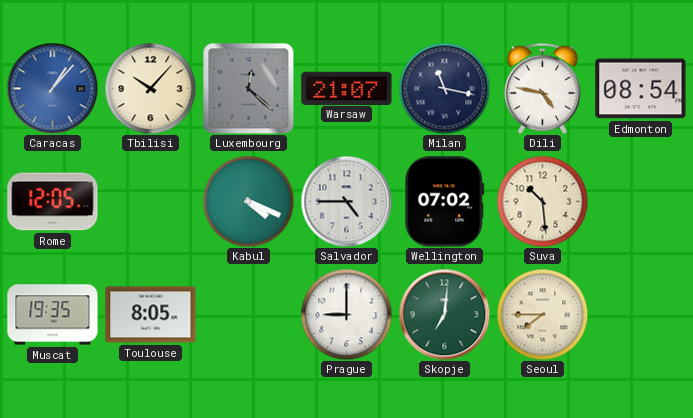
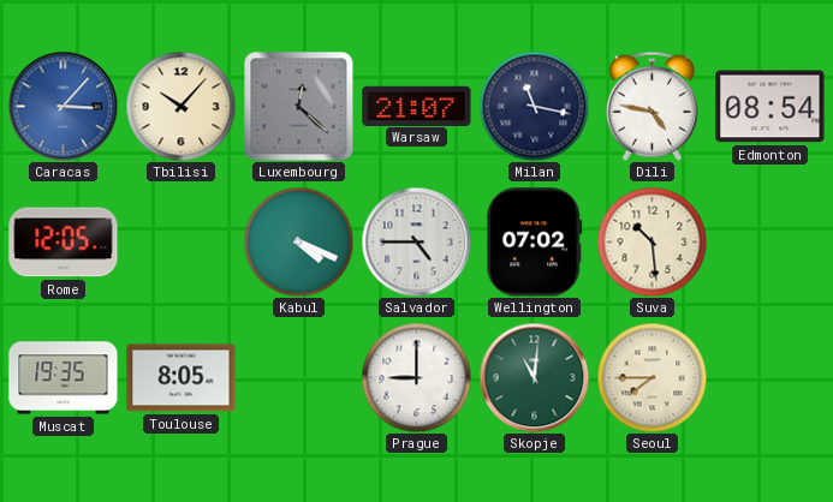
Caracas: 1:07 -> 3:07 (63, 106)
Skopje: 7:01 -> 11:01 (534, 377)
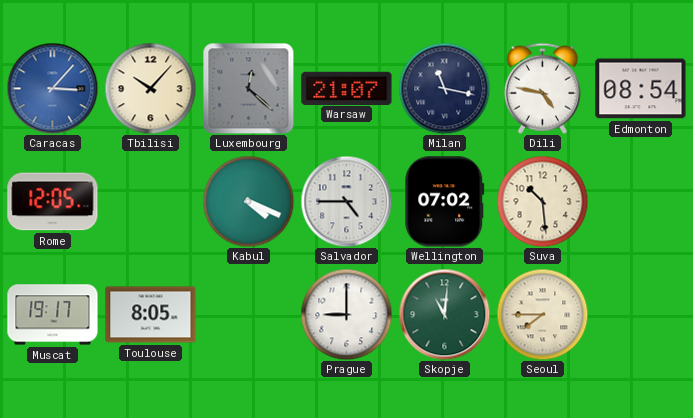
Muscat: 19:35 -> 19:17 (53, 315)
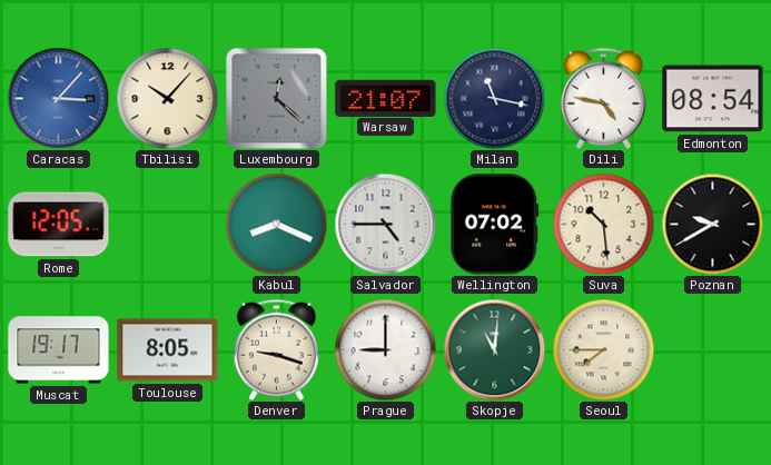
Kabul: 4:19 -> 8:19 (276, 224)
Poznan: none -> 9:40 (712, 224)
Denver: none -> 9:18 (276, 349)
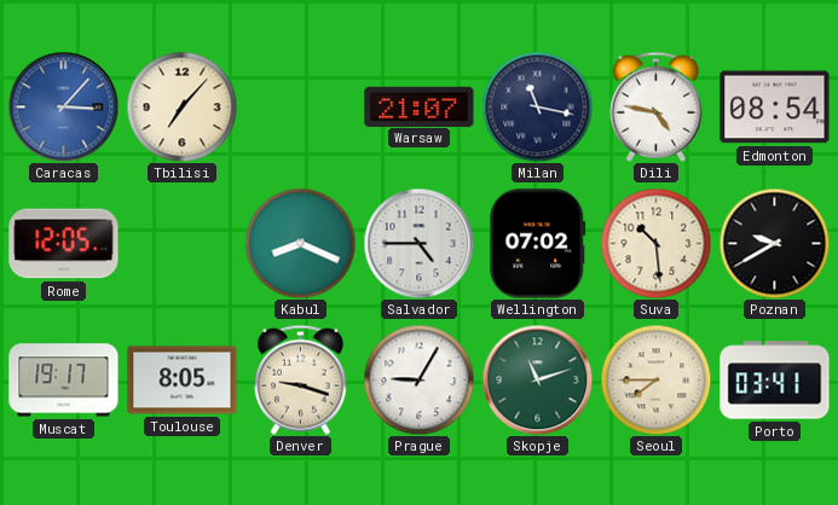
Tbilisi: 10:07 -> 7:07 (181, 106)
Luxembourg: 12:22 -> none (276, 98)
Prague: 9:00 -> 9:05 (418, 379)
Skopje: 11:01 -> 11:12 (537, 379)
Porto: none -> 03:41 (775, 381)
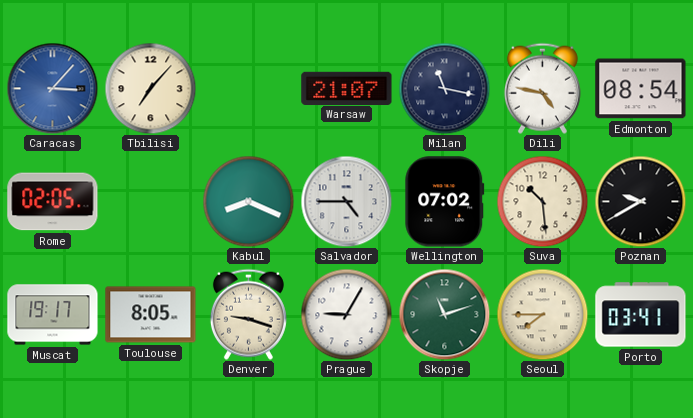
Rome: 12:05 -> 02:05 (53, 202)
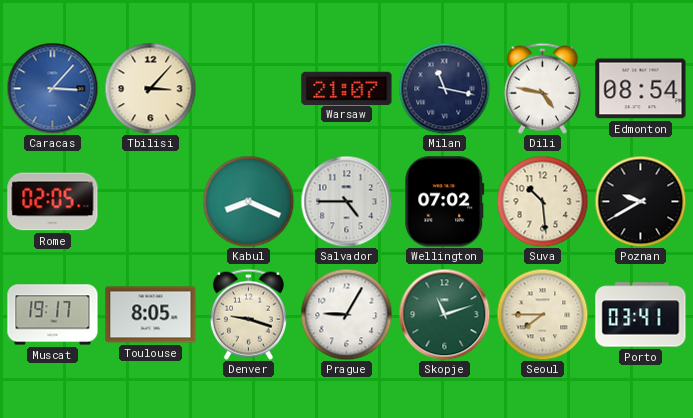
Tbilisi: 7:07 -> 3:07 (150, 88)
